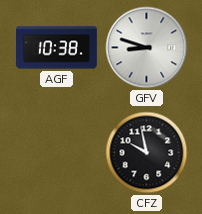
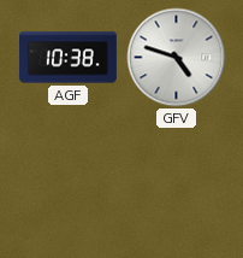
GFV: 8:48 -> 4:48 (177, 58)
CFZ: 9:58 -> none (147, 153)
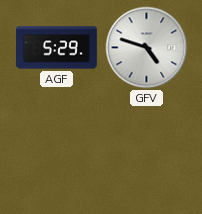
AGF: 10:38 -> 5:29 (57, 48)
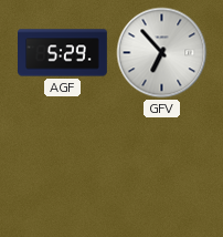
GFV: 4:48 -> 6:53 (162, 53)
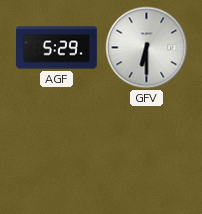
GFV: 6:53 -> 6:30 (147, 48)
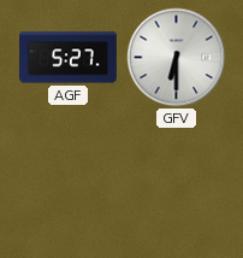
AGF: 5:29 -> 5:27 (69, 58)
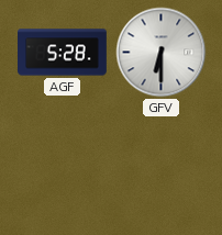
AGF: 5:27 -> 5:28 (63, 53)
